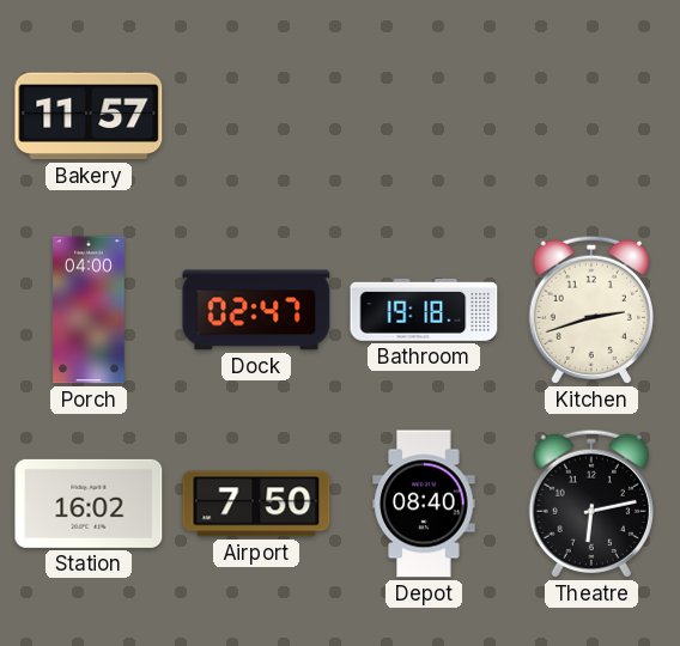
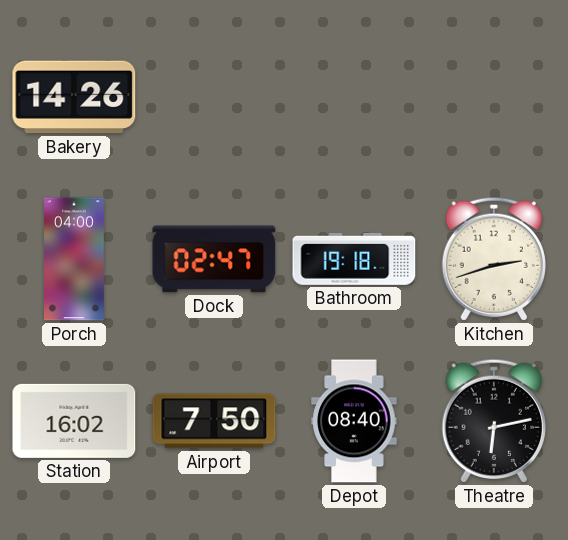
Bakery: 11:57 -> 14:26 (74, 97)
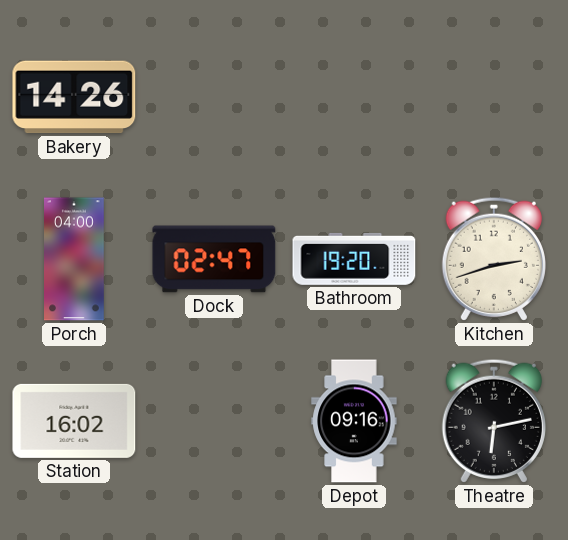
Bathroom: 19:18 -> 19:20 (354, 259)
Airport: 7:50 -> none (214, 421)
Depot: 08:40 -> 09:16 (354, 421)
